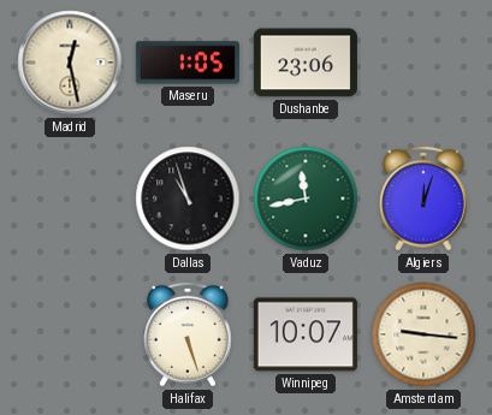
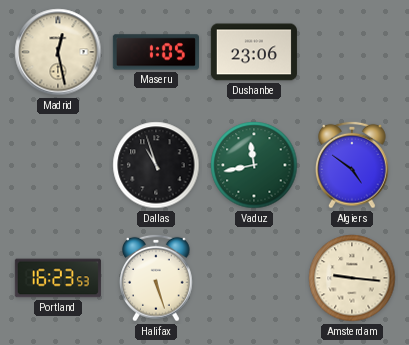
Algiers: 12:03 -> 4:51 (353, 165)
Portland: none -> 16:23 (58, 278)
Winnipeg: 10:07 -> none (306, 334)
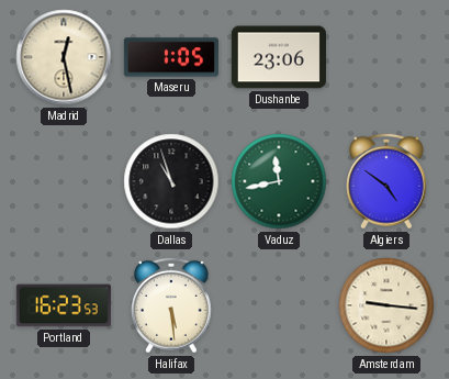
Halifax: 5:27 -> 5:29 (172, 305)
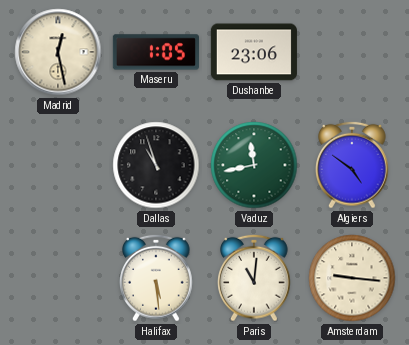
Portland: 16:23 -> none (64, 305)
Paris: none -> 11:01 (255, 278)
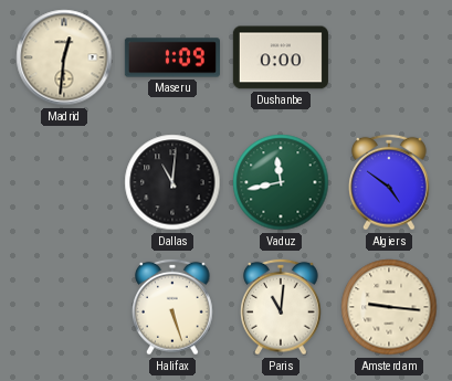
Madrid: 12:28 -> 12:31 (64, 57)
Maseru: 1:05 -> 1:09 (172, 57)
Dushanbe: 23:06 -> 0:00 (281, 57)
Dallas: 10:57 -> 11:01 (172, 182)
Halifax: 5:29 -> 5:27 (174, 307)
